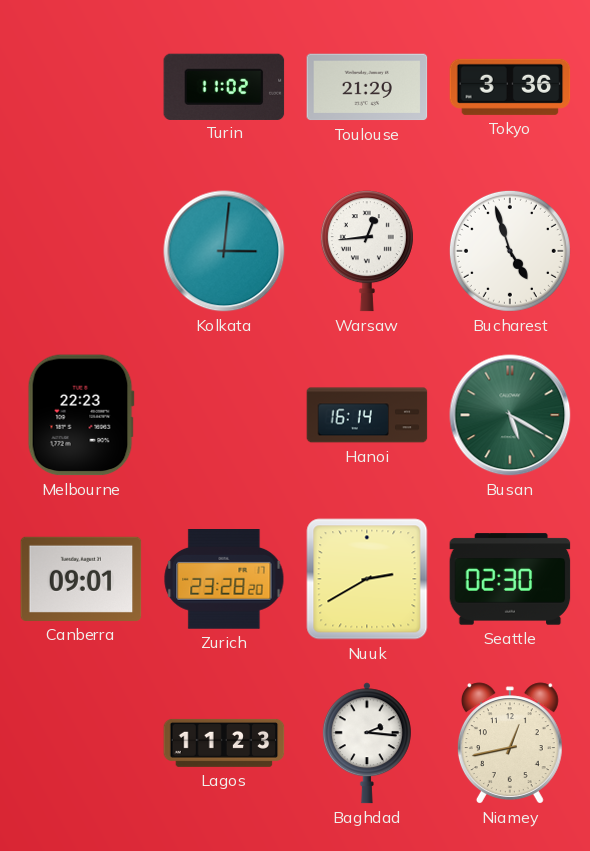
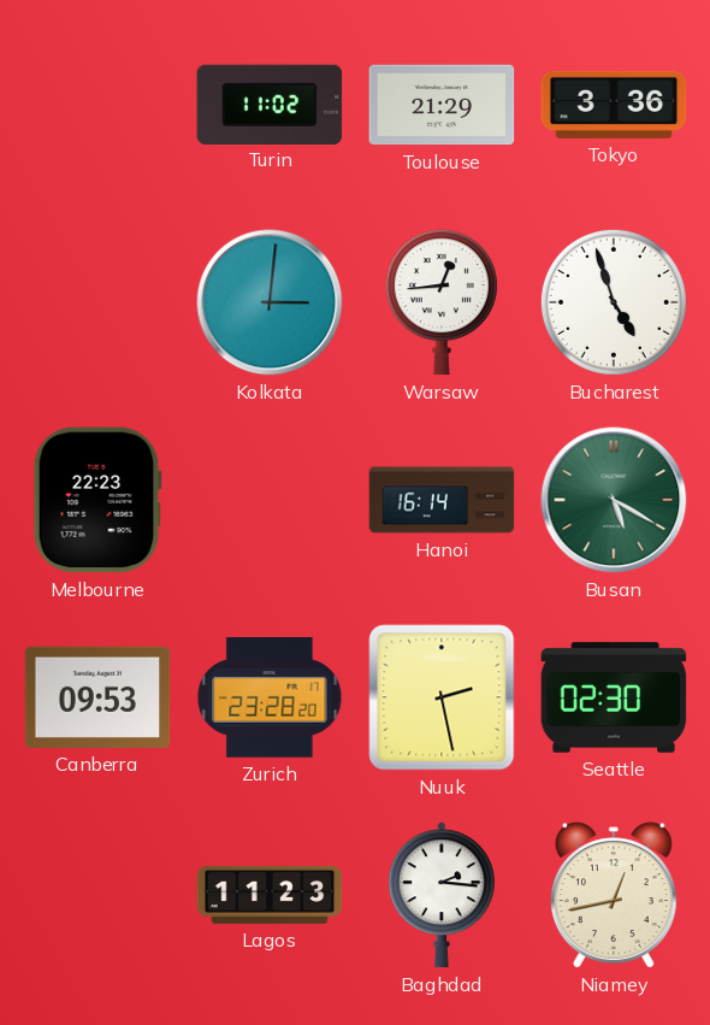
Canberra: 09:01 -> 09:53 (97, 697)
Nuuk: 2:40 -> 2:28 (442, 697)
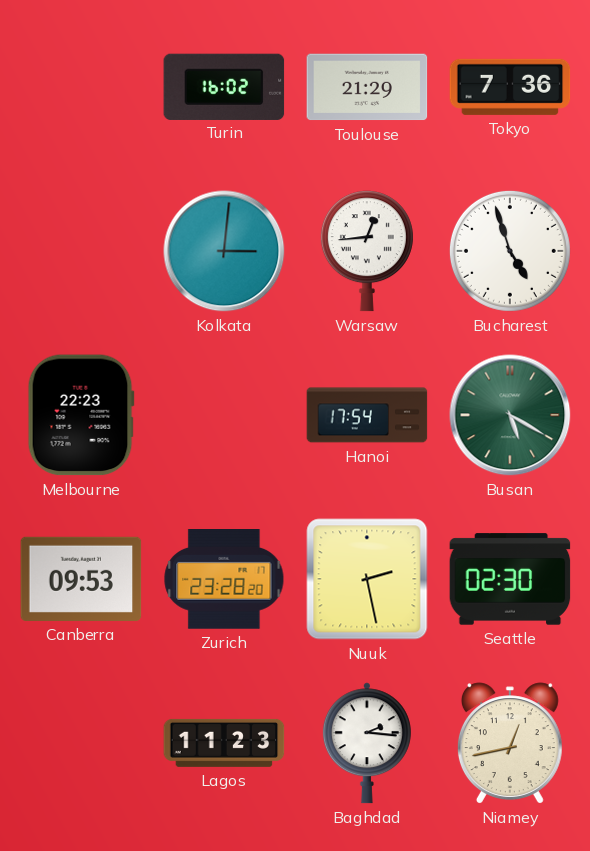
Turin: 11:02 -> 16:02 (224, 86)
Tokyo: 3:36 -> 7:36 (510, 87)
Hanoi: 16:14 -> 17:54 (367, 415)
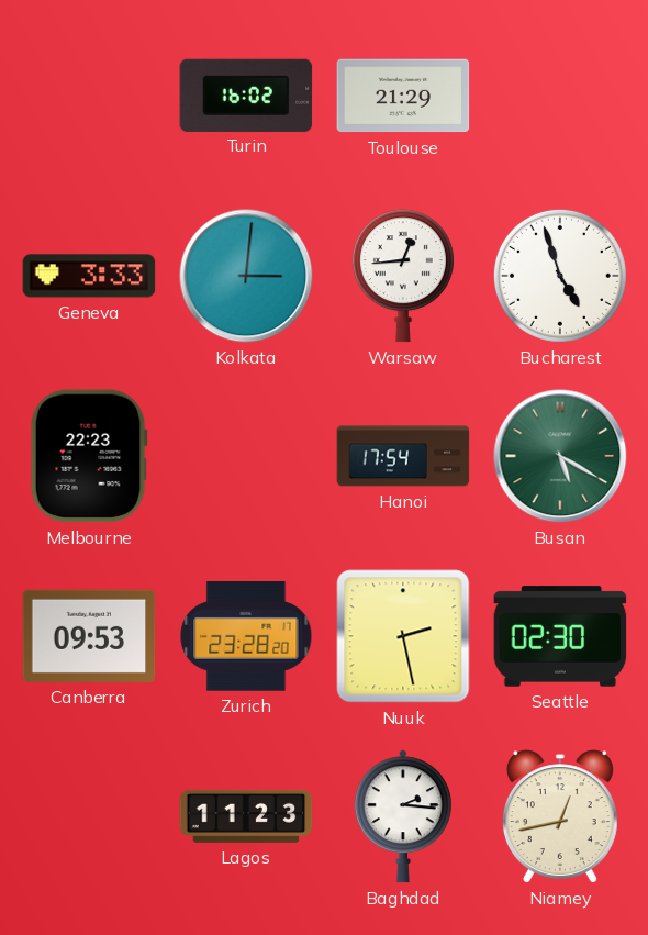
Tokyo: 7:36 -> none (510, 87)
Geneva: none -> 3:33 (89, 276)
